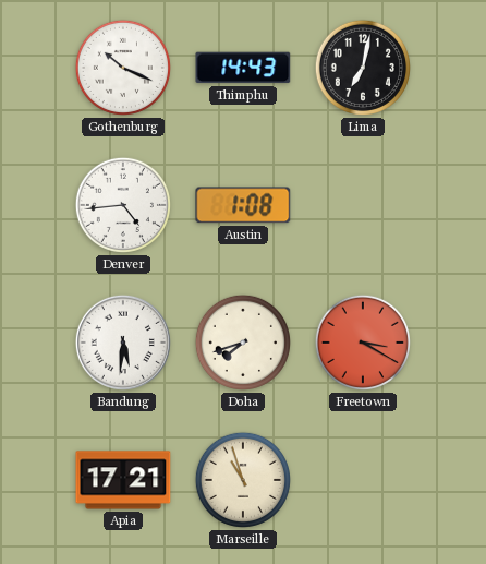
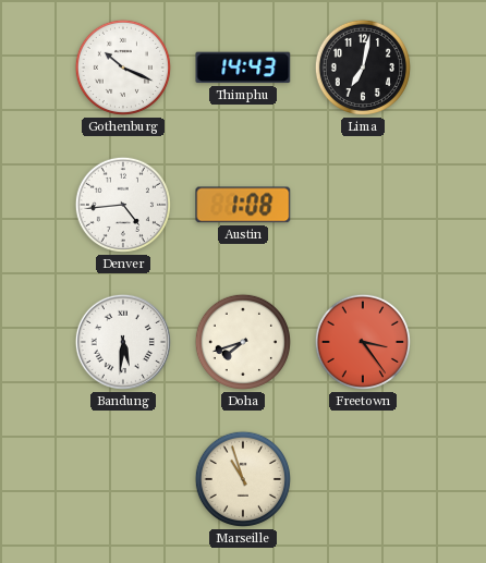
Freetown: 3:20 -> 3:24 (363, 342)
Apia: 17:21 -> none (123, 480)
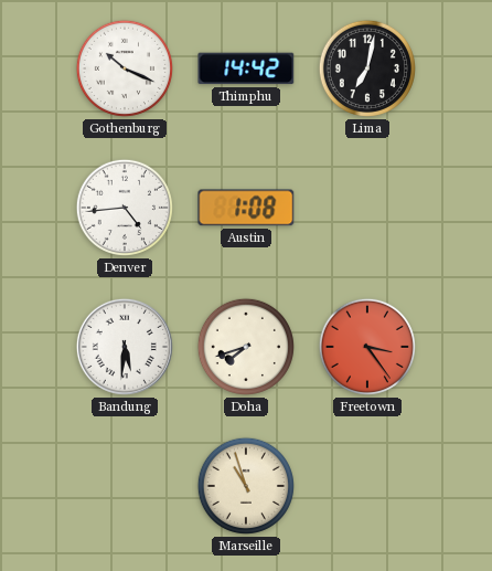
Thimphu: 14:43 -> 14:42 (246, 68)
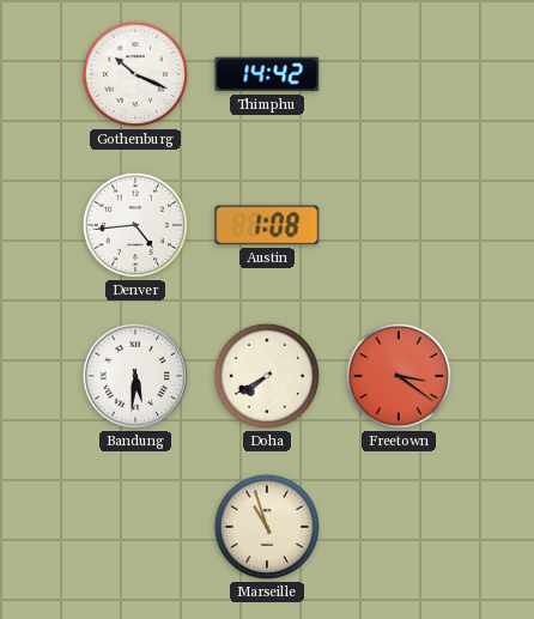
Lima: 7:02 -> none (367, 68)
Doha: 7:42 -> 7:40 (267, 376)
Freetown: 3:24 -> 3:21 (399, 376)
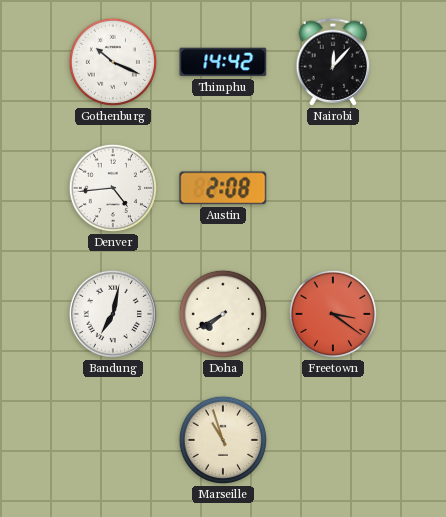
Nairobi: none -> 12:07 (333, 62)
Austin: 1:08 -> 2:08 (223, 188)
Bandung: 5:31 -> 7:02 (113, 314)
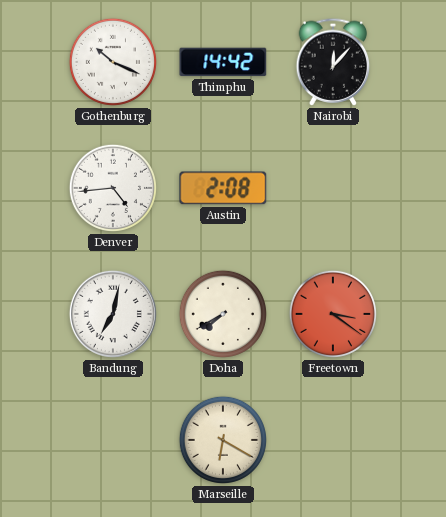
Marseille: 10:57 -> 6:20 (223, 440)
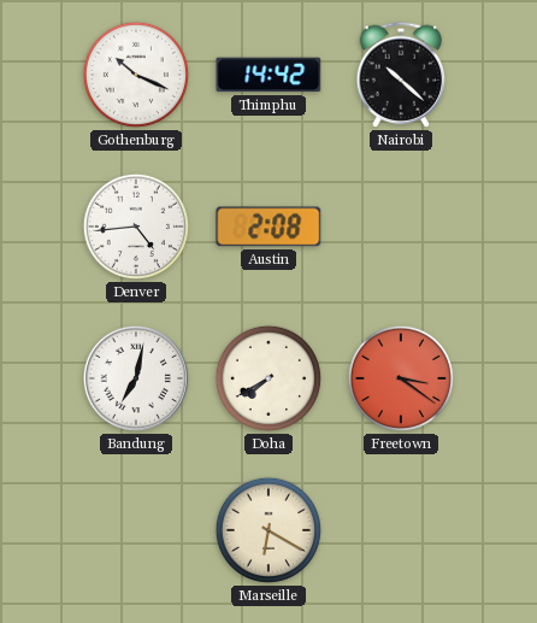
Nairobi: 12:07 -> 10:22 (401, 75)
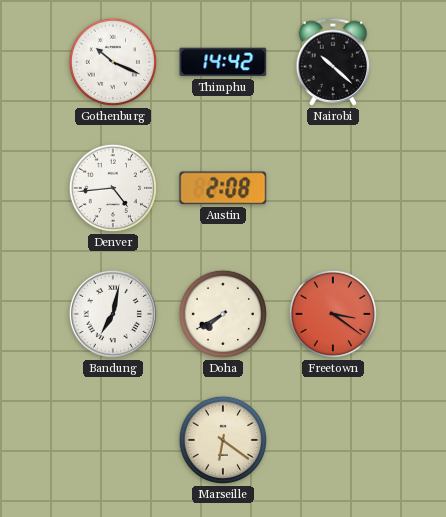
Marseille: 6:20 -> 6:21 (223, 440)
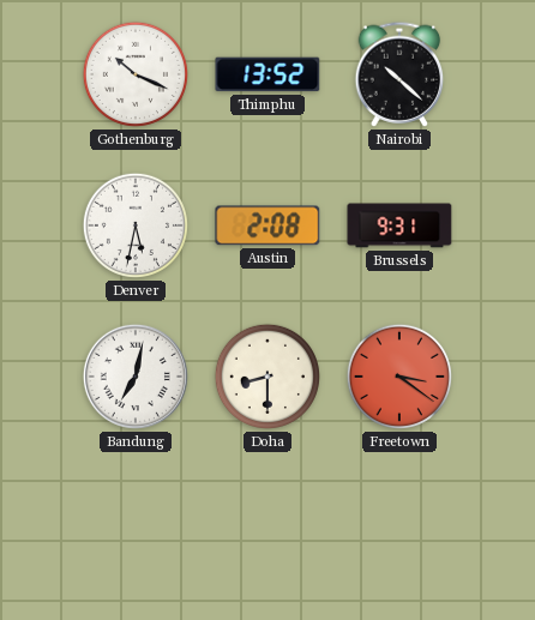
Thimphu: 14:42 -> 13:52 (267, 74)
Denver: 4:44 -> 5:32 (136, 225)
Brussels: none -> 9:31 (399, 225)
Doha: 7:40 -> 8:30 (267, 377)
Marseille: 6:21 -> none (223, 440)
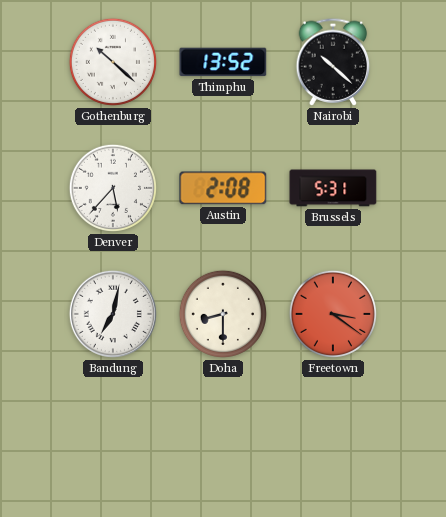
Gothenburg: 10:19 -> 10:22 (113, 62)
Denver: 5:32 -> 5:37 (113, 188)
Brussels: 9:31 -> 5:31 (333, 188)
